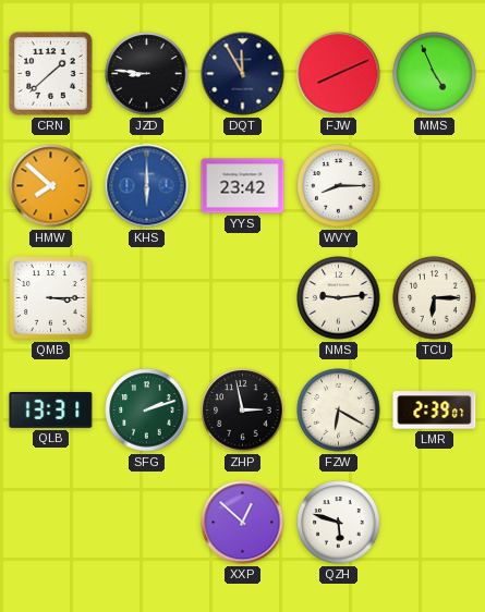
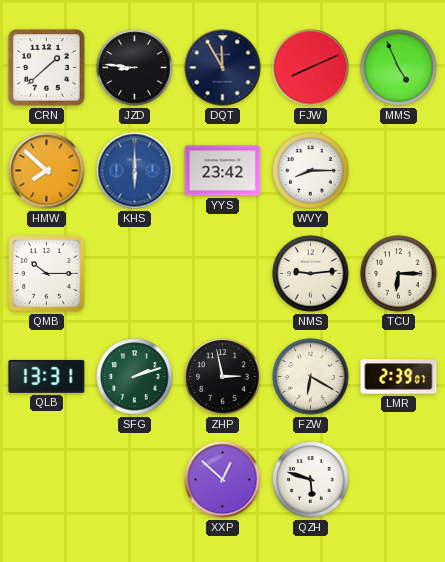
QMB: 3:15 -> 10:15 (47, 274)
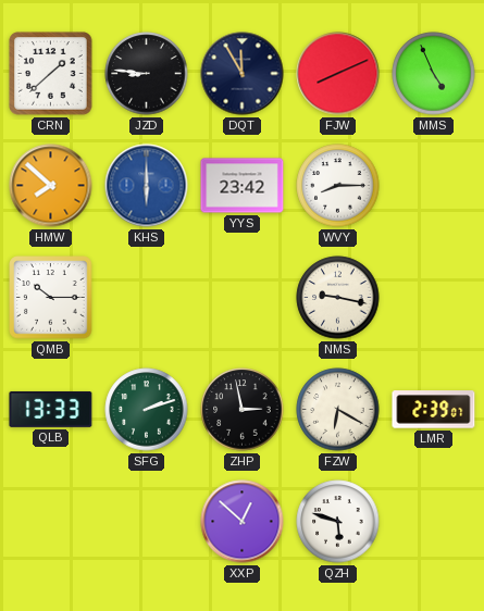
NMS: 9:14 -> 9:17 (338, 298)
TCU: 6:15 -> none (399, 274)
QLB: 13:31 -> 13:33 (51, 409)
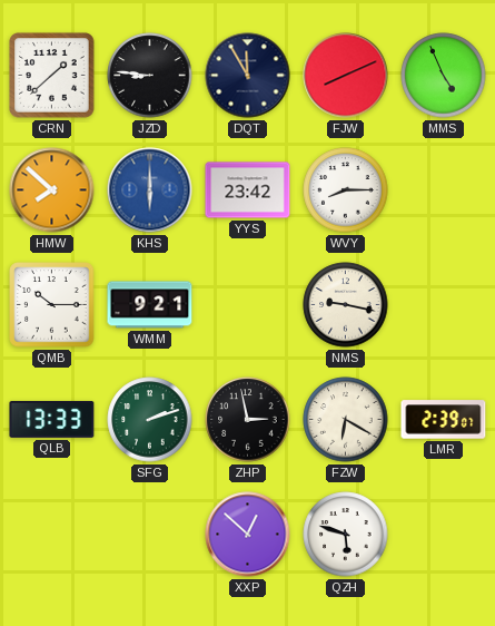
WMM: none -> 9:21 (150, 305)
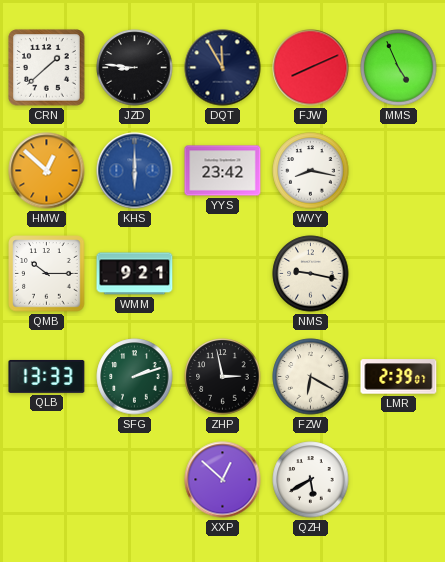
HMW: 7:52 -> 12:52 (47, 171)
WVY: 8:15 -> 8:17 (311, 171)
QZH: 5:48 -> 5:40 (311, 480)
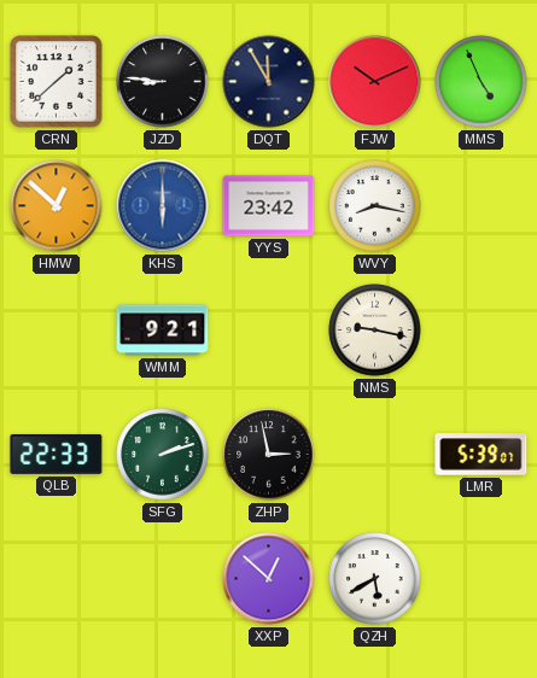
FJW: 8:11 -> 10:11 (375, 82)
QMB: 10:15 -> none (47, 274)
QLB: 13:33 -> 22:33 (57, 454)
FZW: 6:20 -> none (311, 377)
LMR: 2:39 -> 5:39 (481, 455)
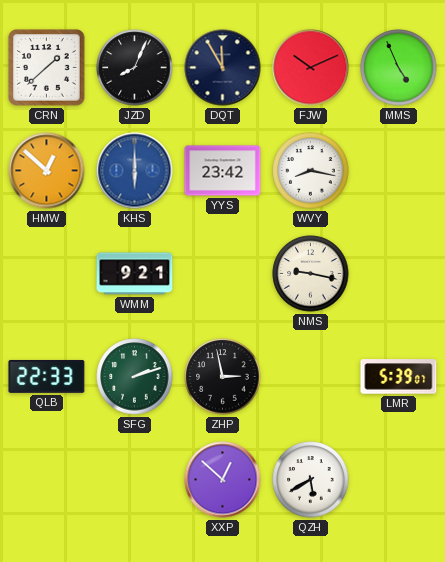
JZD: 8:46 -> 8:04 (135, 68)
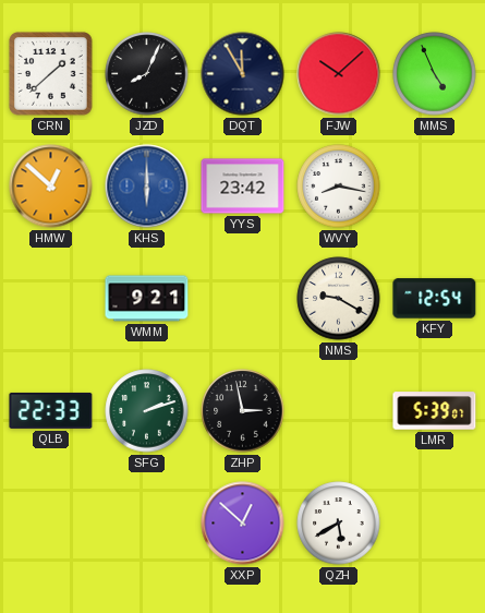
FJW: 10:11 -> 10:08 (339, 74)
NMS: 9:17 -> 9:20 (339, 299)
KFY: none -> 12:54 (435, 299)
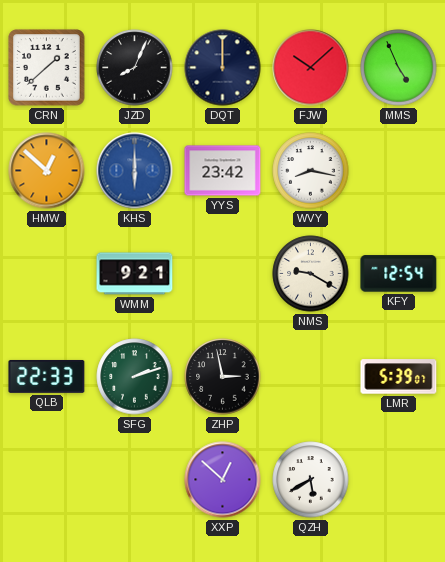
DQT: 11:55 -> 12:00 (223, 68)
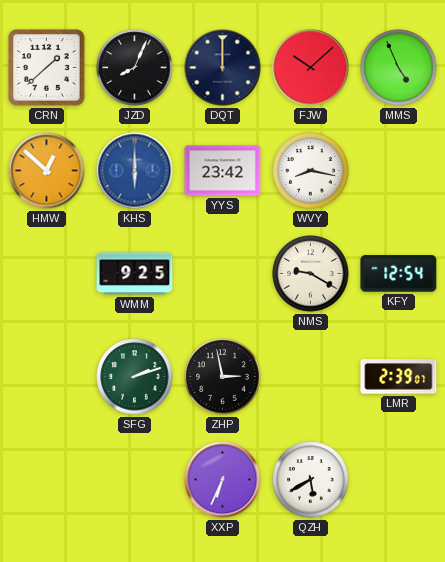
WMM: 9:21 -> 9:25 (135, 274)
QLB: 22:33 -> none (47, 376)
LMR: 5:39 -> 2:39 (399, 377)
XXP: 12:52 -> 6:34 (223, 480)
